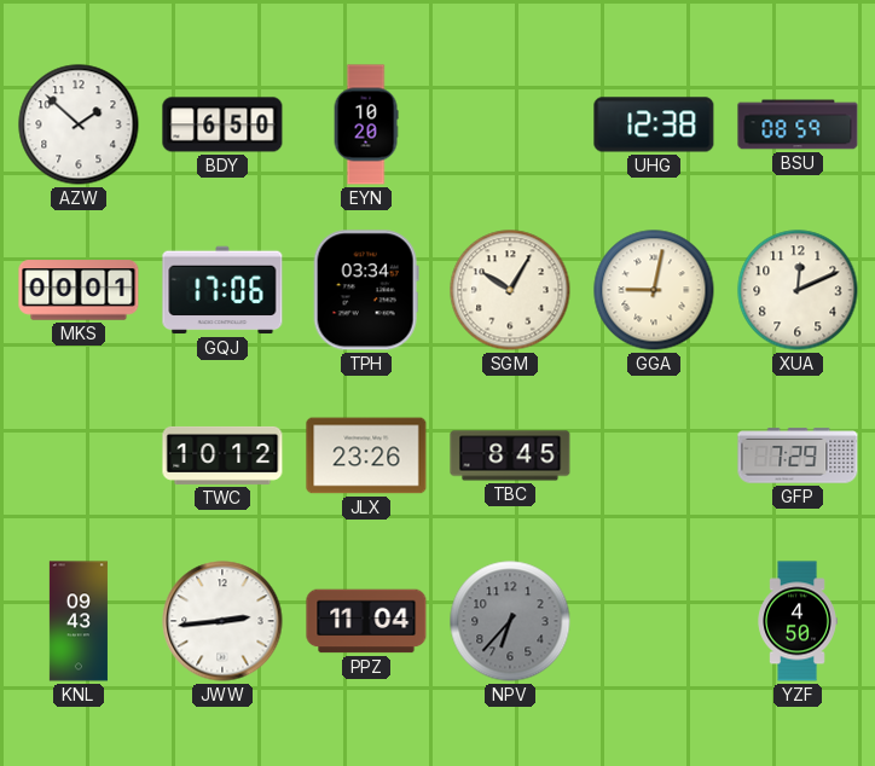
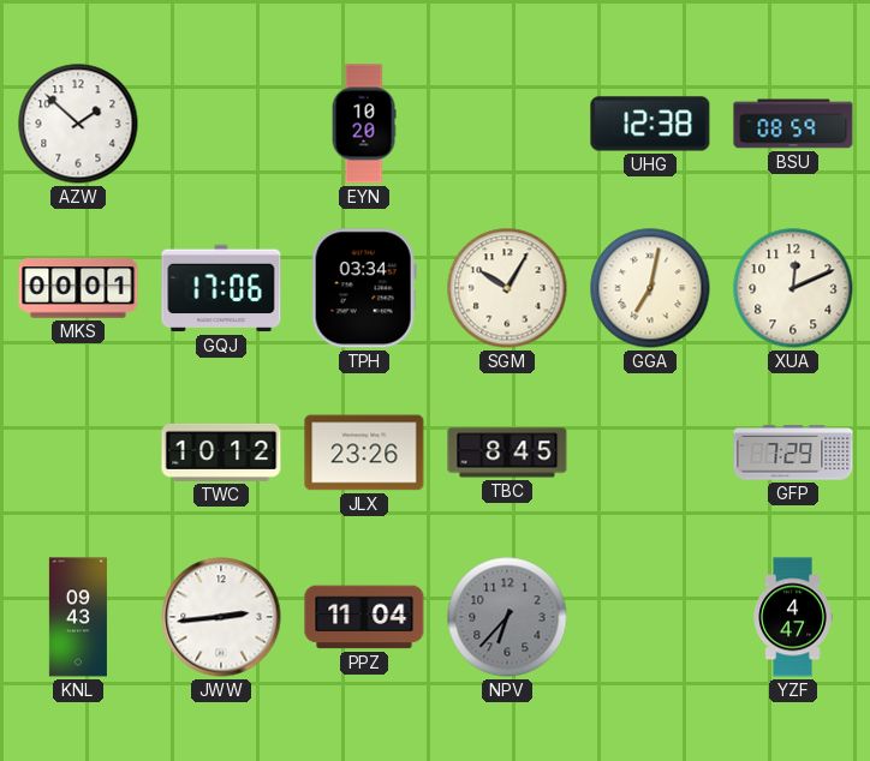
BDY: 6:50 -> none (222, 124)
GGA: 9:02 -> 7:02 (650, 288)
YZF: 4:50 -> 4:47 (793, 617)
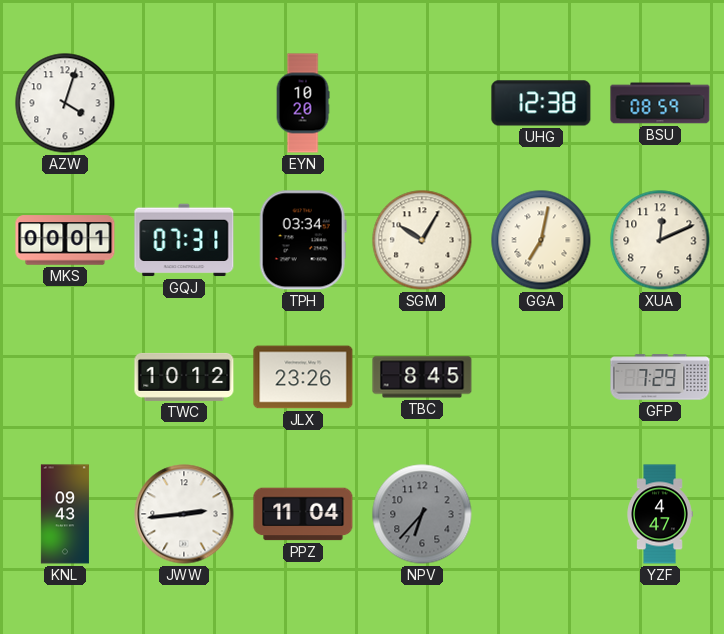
AZW: 1:52 -> 4:03 (65, 103)
GQJ: 17:06 -> 07:31 (184, 240)
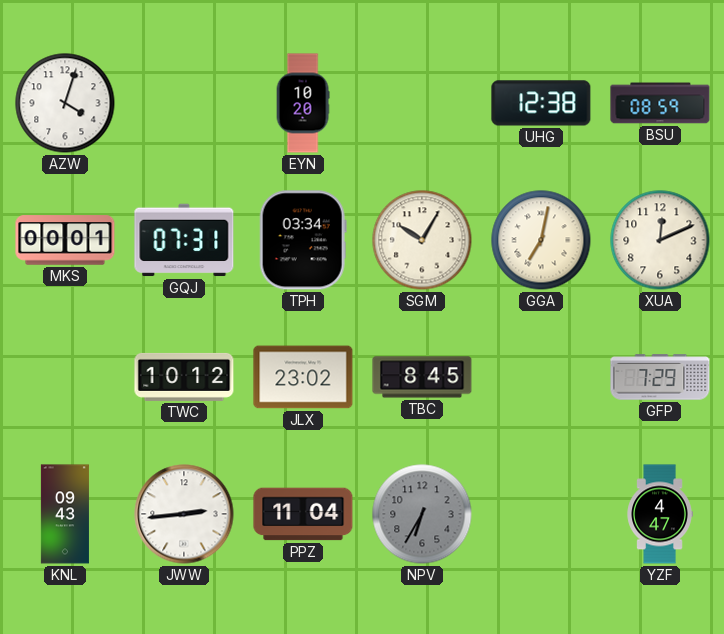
JLX: 23:26 -> 23:02 (303, 377)
NPV: 6:37 -> 6:35 (422, 514)
